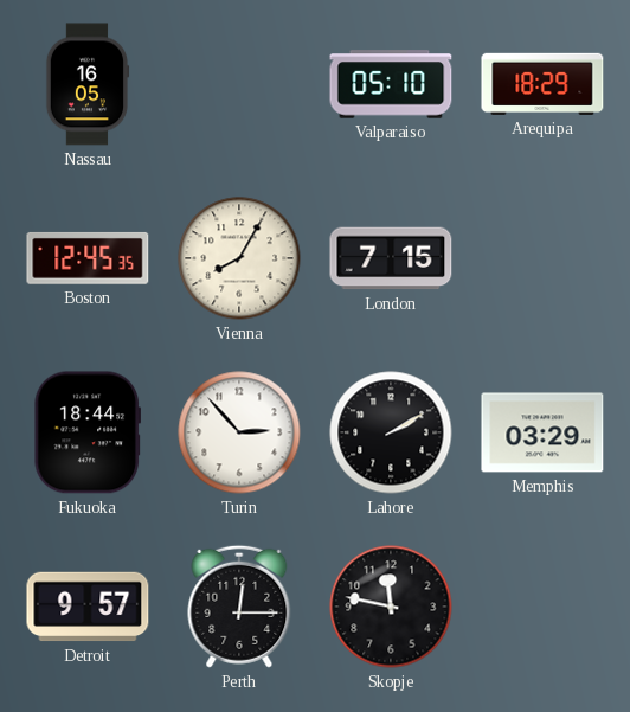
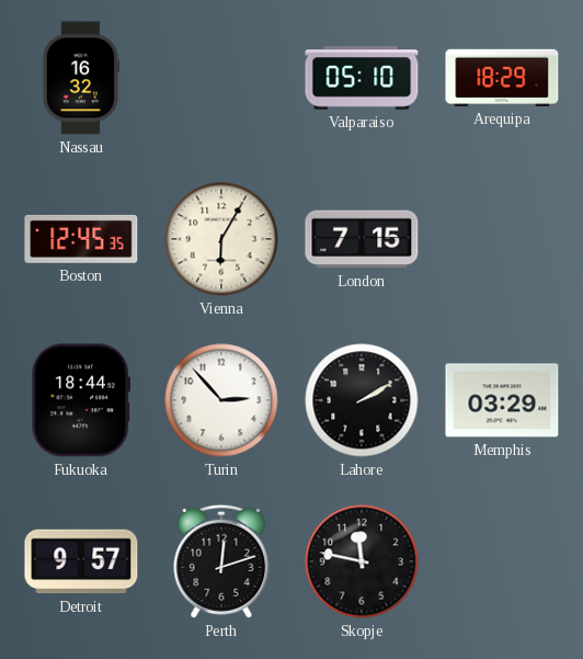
Nassau: 16:05 -> 16:32 (81, 78)
Vienna: 8:05 -> 6:05 (221, 239)
Perth: 12:15 -> 12:12 (221, 561)
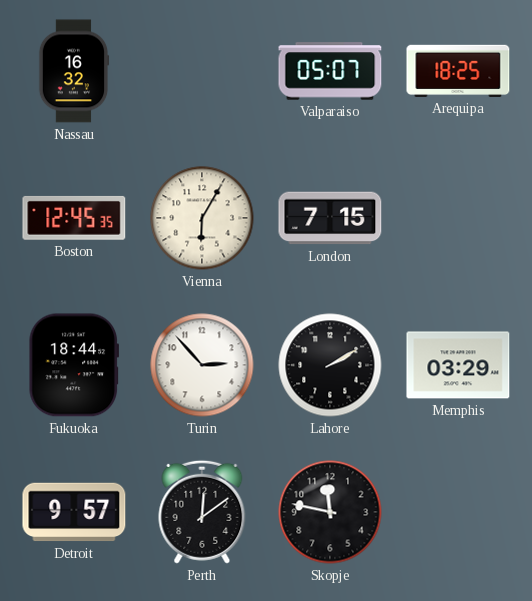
Valparaiso: 05:10 -> 05:07 (330, 71)
Arequipa: 18:29 -> 18:25 (458, 71)
Perth: 12:12 -> 12:09 (202, 512)
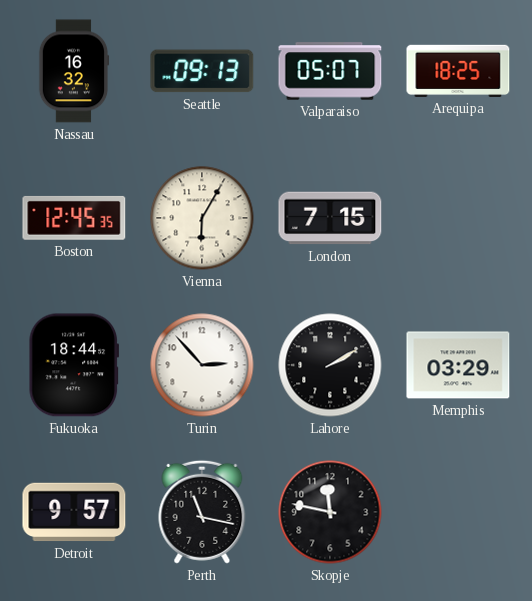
Seattle: none -> 09:13 (202, 71)
Perth: 12:09 -> 11:17 (202, 512)
